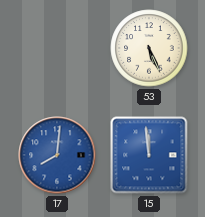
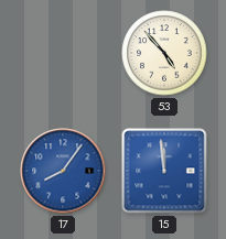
53: 5:26 -> 4:53 (164, 53)
17: 8:01 -> 8:06 (63, 171)
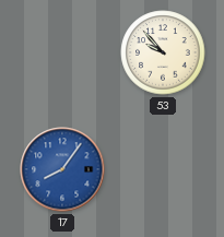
53: 4:53 -> 9:53 (163, 52)
15: 11:59 -> none (164, 171)
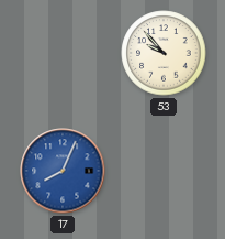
17: 8:06 -> 8:04 (63, 171)
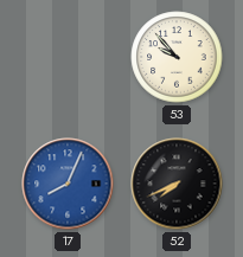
52: none -> 7:41 (177, 184)
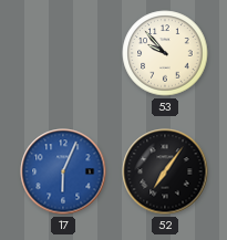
17: 8:04 -> 6:04 (63, 171)
52: 7:41 -> 7:06 (165, 171)
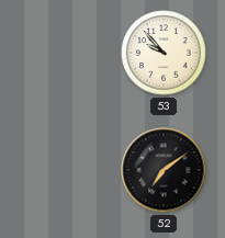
17: 6:04 -> none (63, 171)
52: 7:06 -> 7:09 (164, 170)
